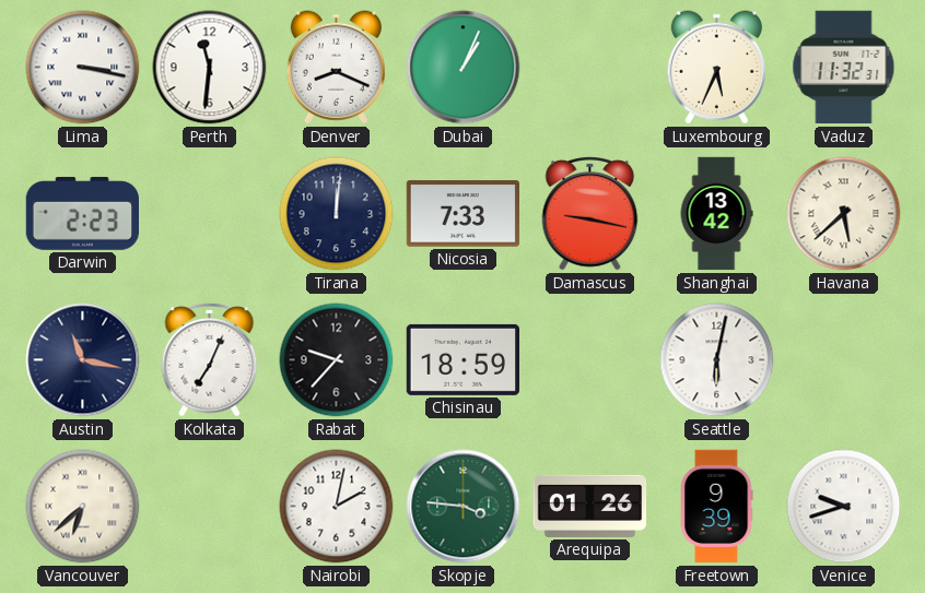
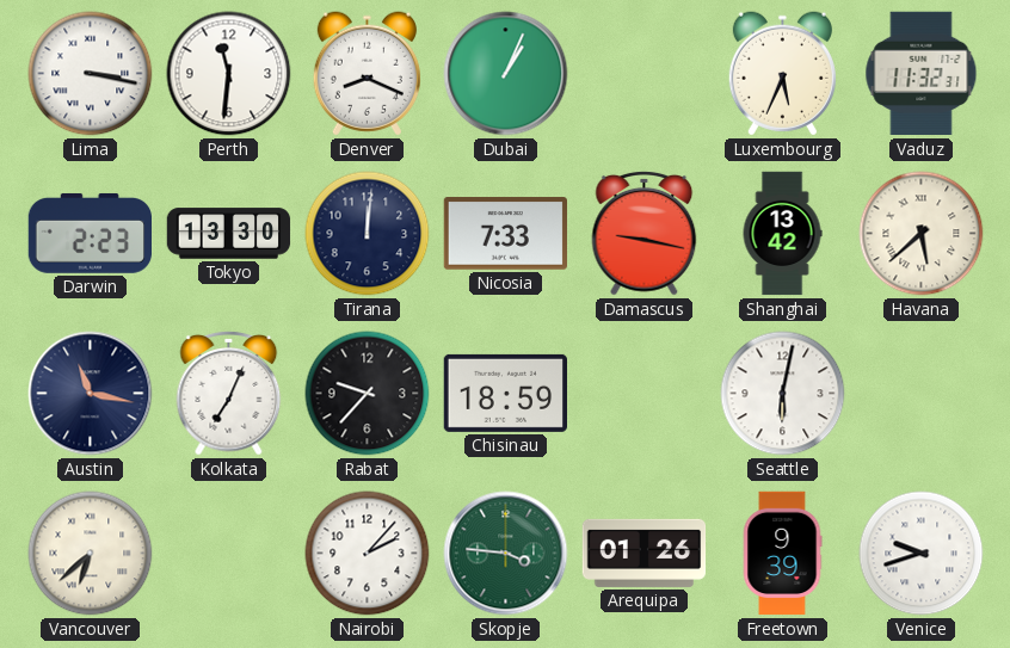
Tokyo: none -> 13:30 (229, 234)
Nairobi: 2:02 -> 2:07 (368, 554)
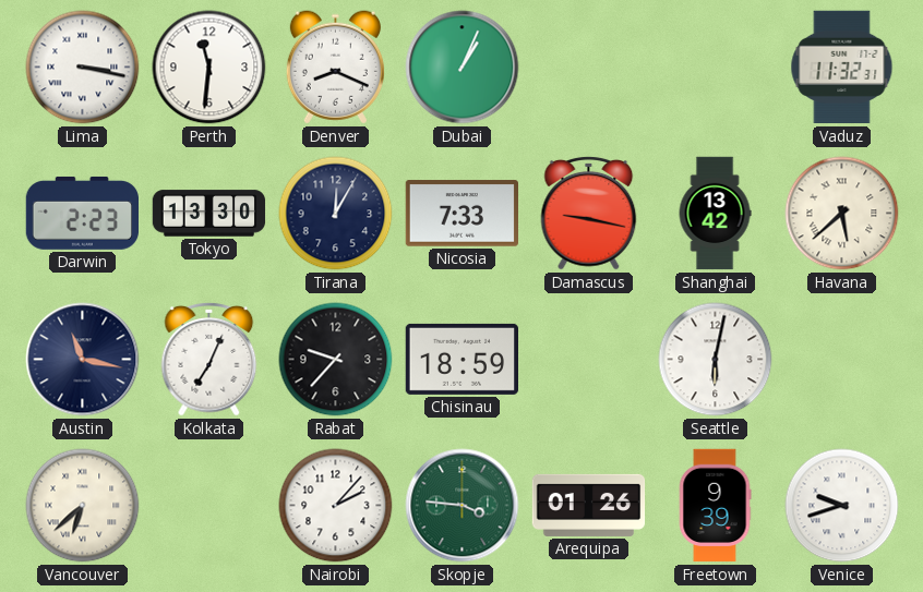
Luxembourg: 5:34 -> none (782, 74)
Tirana: 12:01 -> 12:05 (336, 214)
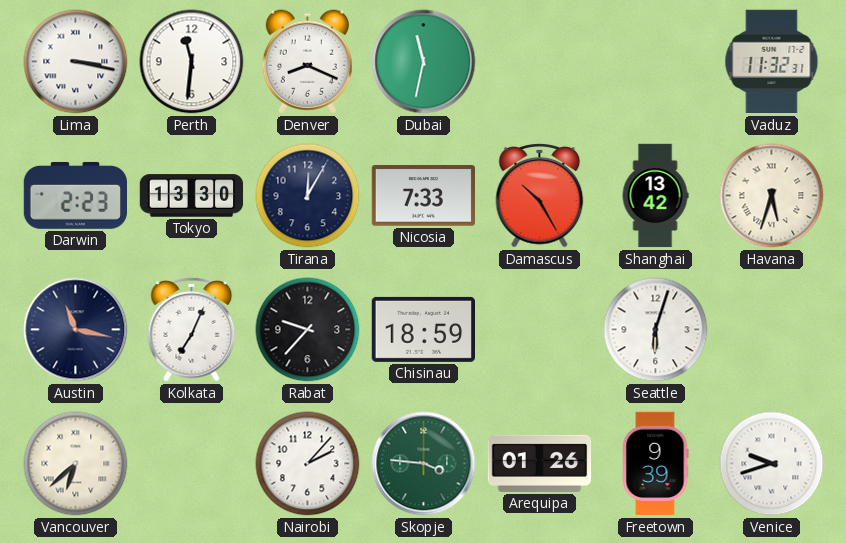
Dubai: 1:04 -> 11:32 (424, 62)
Damascus: 9:17 -> 10:25 (540, 196)
Havana: 5:38 -> 5:33 (772, 196)
Seattle: 6:02 -> 6:03 (656, 330)
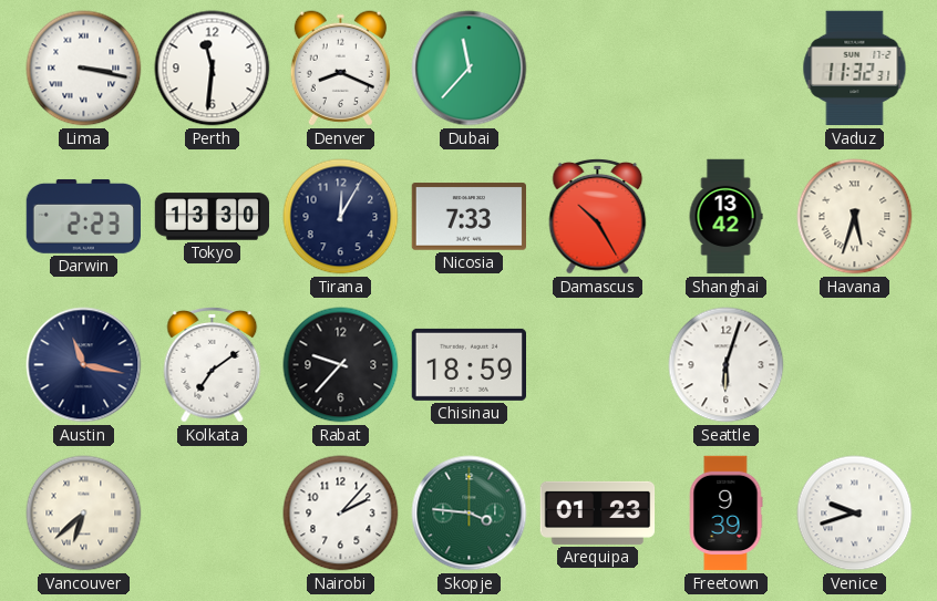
Dubai: 11:32 -> 11:37 (470, 69)
Kolkata: 7:04 -> 7:09 (213, 365)
Arequipa: 01:26 -> 01:23 (598, 512)
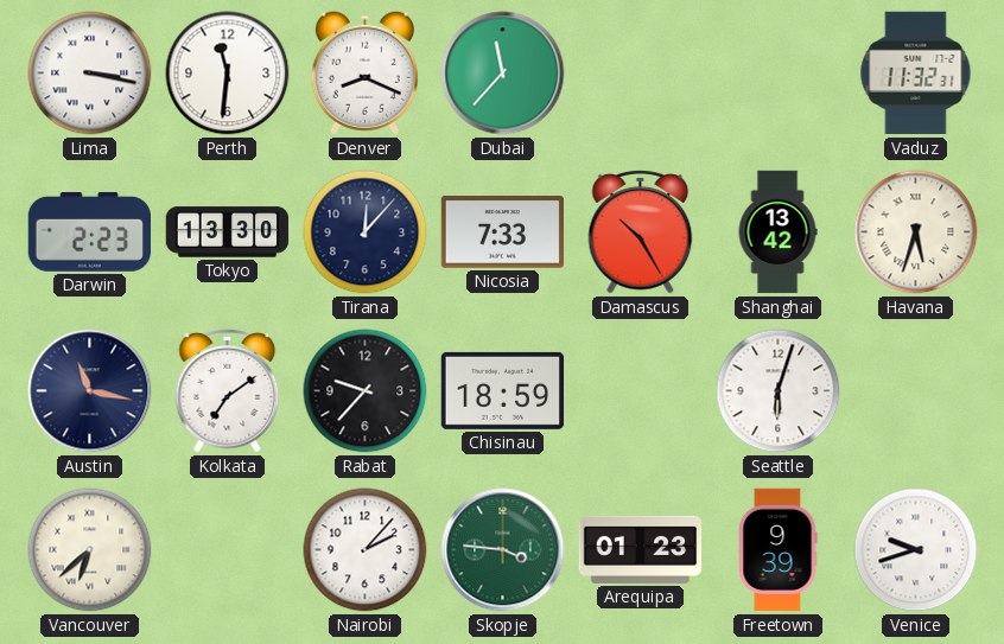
Tirana: 12:05 -> 12:07 (366, 232)
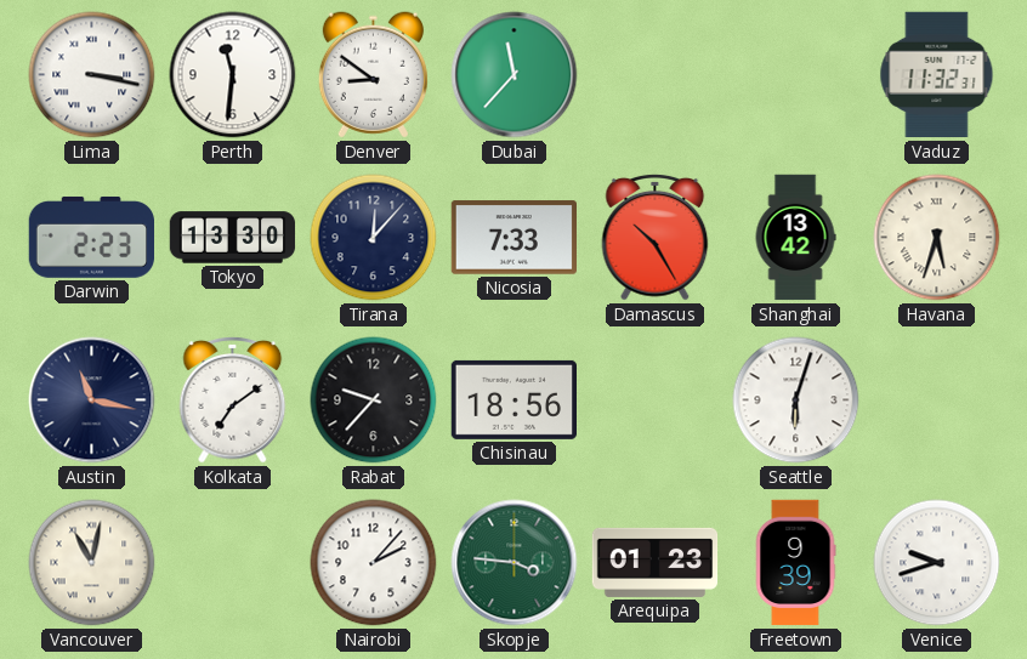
Denver: 8:19 -> 8:51 (373, 75)
Chisinau: 18:59 -> 18:56 (513, 399)
Vancouver: 6:38 -> 11:02 (92, 563)
